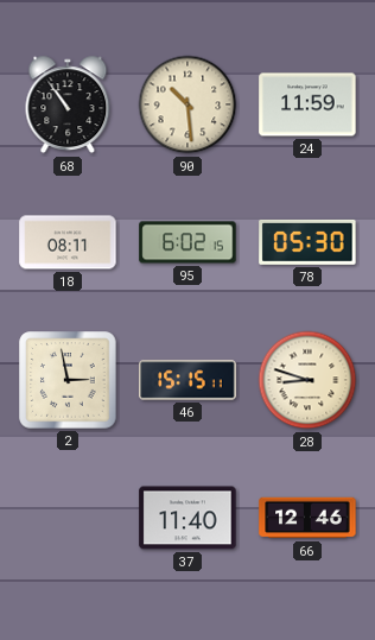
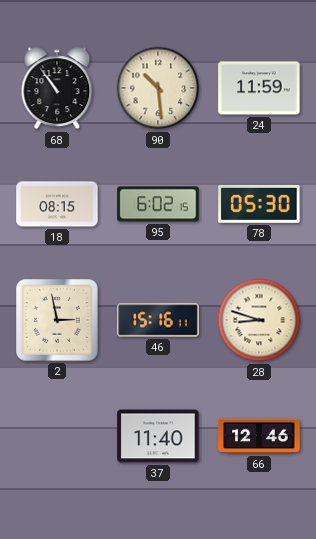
18: 08:11 -> 08:15 (57, 204)
46: 15:15 -> 15:16 (158, 320)
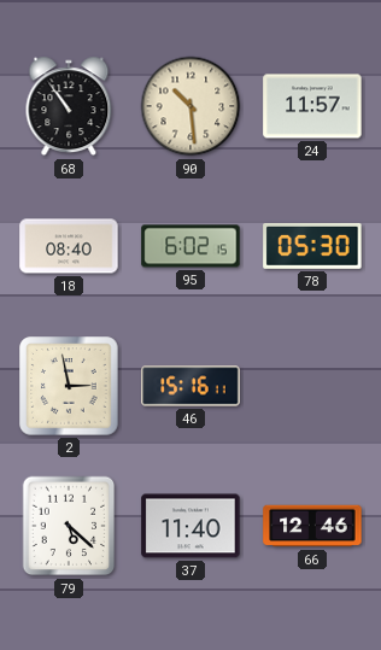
24: 11:59 -> 11:57 (312, 106)
18: 08:15 -> 08:40 (69, 246)
28: 8:48 -> none (259, 320)
79: none -> 5:22 (69, 526)
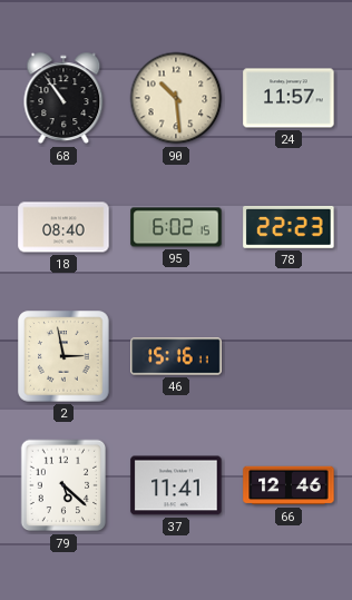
78: 05:30 -> 22:23 (289, 227)
37: 11:40 -> 11:41 (176, 485)
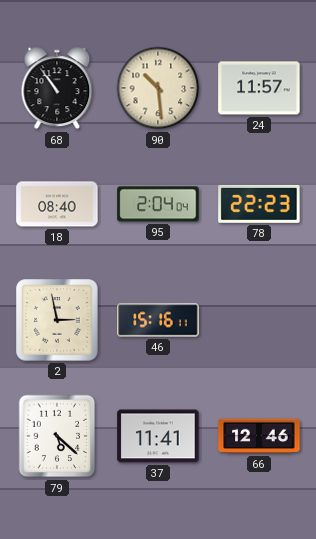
95: 6:02 -> 2:04 (158, 204)
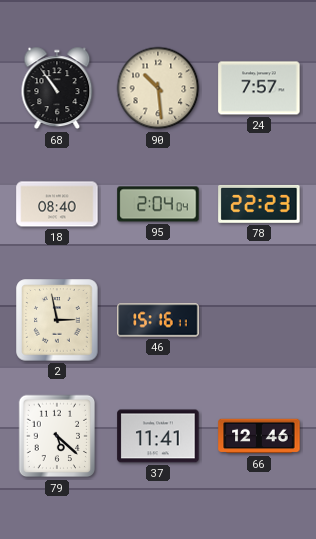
24: 11:57 -> 7:57 (259, 88)
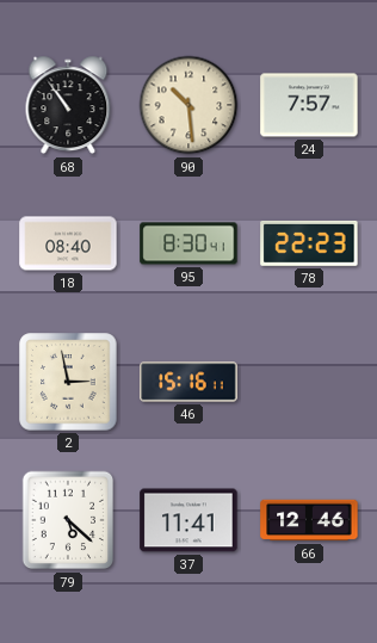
95: 2:04 -> 8:30 (188, 243)
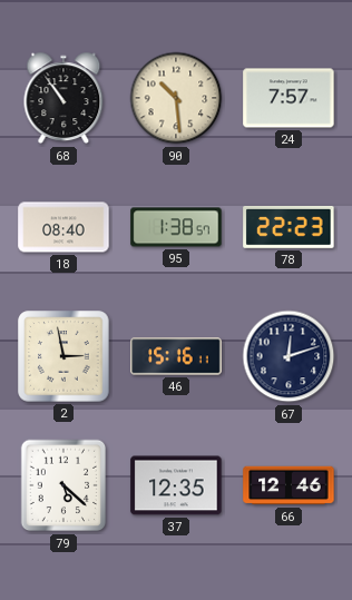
95: 8:30 -> 1:38 (176, 227)
67: none -> 12:12 (289, 356)
37: 11:41 -> 12:35 (176, 485)
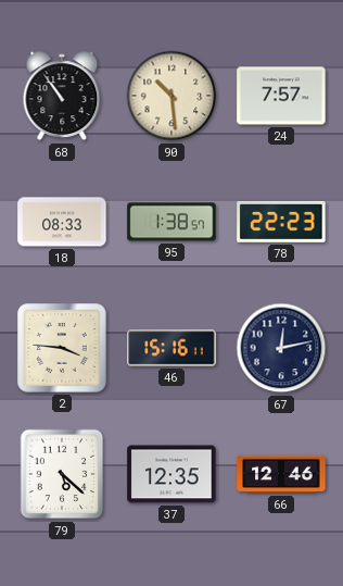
18: 08:40 -> 08:33 (62, 222)
2: 2:58 -> 3:46 (62, 348)
67: 12:12 -> 12:13 (281, 348)
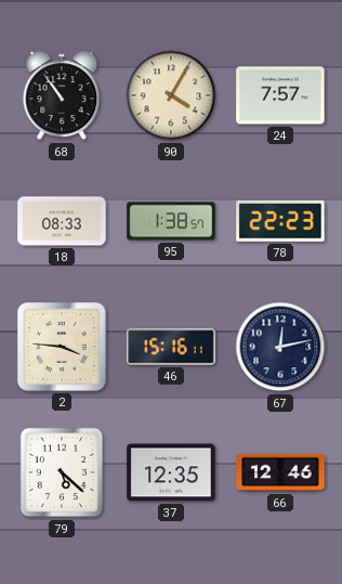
90: 10:29 -> 4:05 (171, 95)
